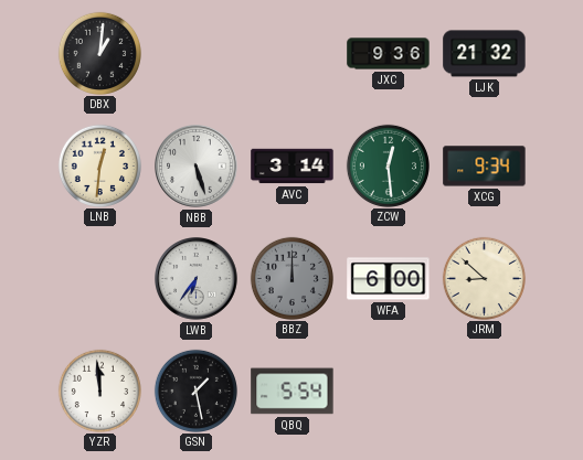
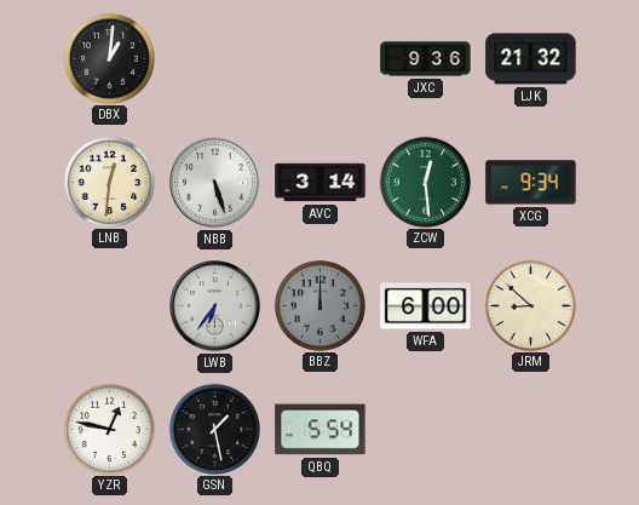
YZR: 11:59 -> 12:47 (109, 429)
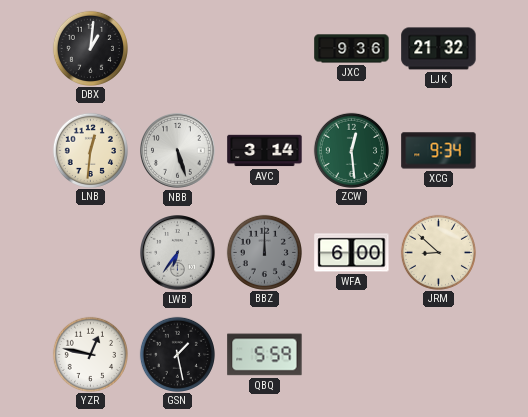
QBQ: 5:54 -> 5:59 (265, 355)
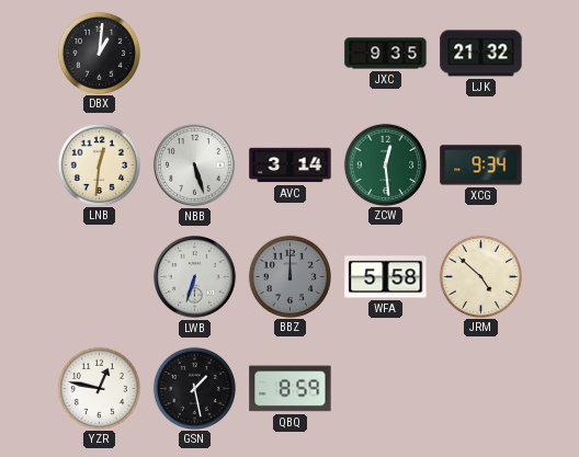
JXC: 9:36 -> 9:35 (386, 54)
LWB: 6:36 -> 6:33 (195, 277)
WFA: 6:00 -> 5:58 (386, 277)
JRM: 8:52 -> 4:52 (480, 276)
QBQ: 5:59 -> 8:59 (291, 389)
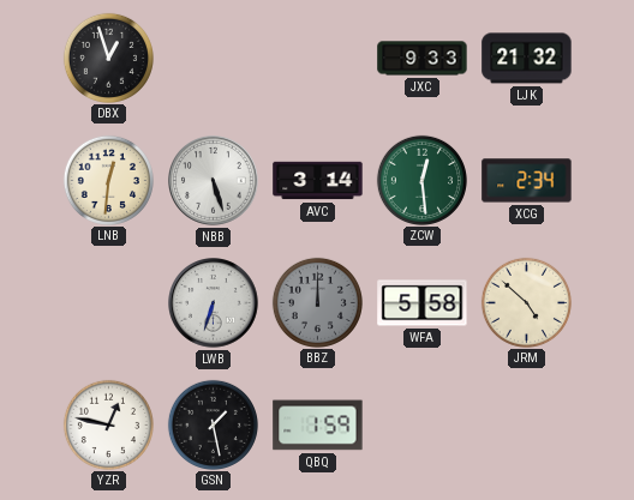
DBX: 1:01 -> 12:57 (108, 58)
JXC: 9:35 -> 9:33 (423, 59)
XCG: 9:34 -> 2:34 (527, 181)
QBQ: 8:59 -> 1:59 (318, 426)
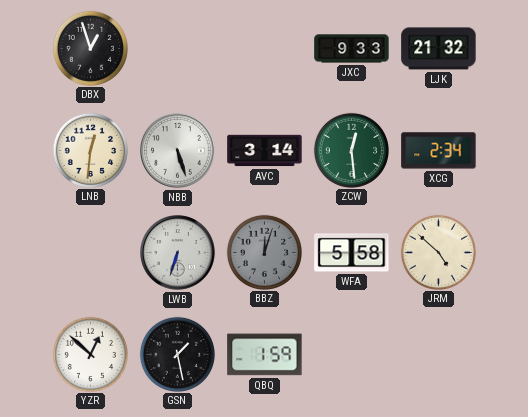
BBZ: 12:00 -> 12:03 (264, 252)
YZR: 12:47 -> 12:52 (90, 354)
